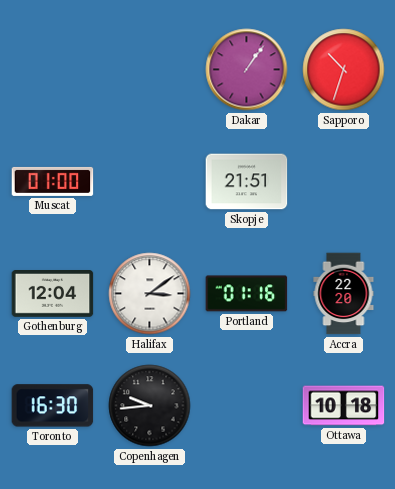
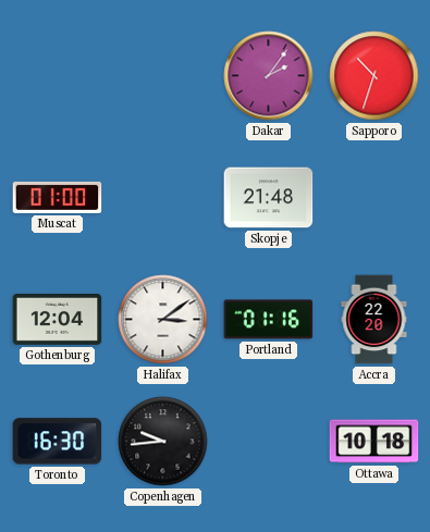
Dakar: 1:06 -> 2:06 (269, 76)
Skopje: 21:51 -> 21:48 (269, 198)
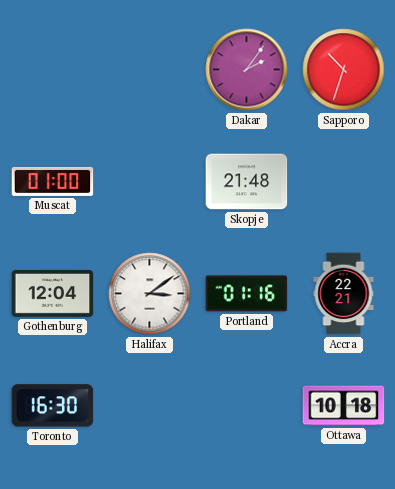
Accra: 22:20 -> 22:21 (344, 294)
Copenhagen: 9:44 -> none (163, 442)
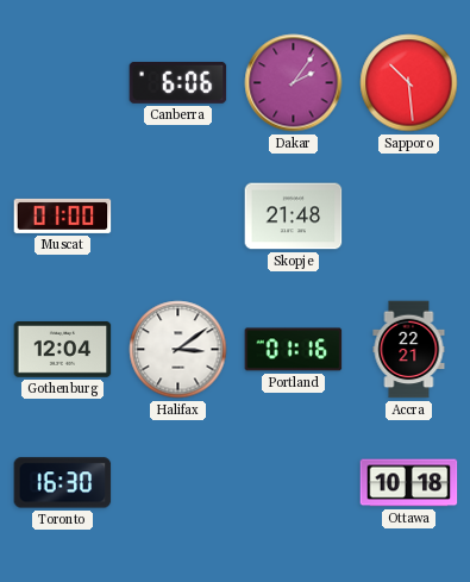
Canberra: none -> 6:06 (178, 82)
Sapporo: 10:33 -> 10:29 (409, 83)
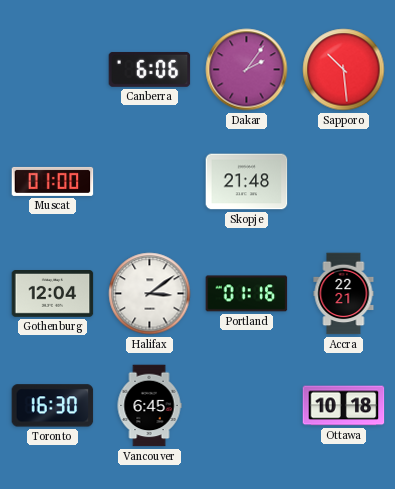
Vancouver: none -> 6:45 (149, 406)
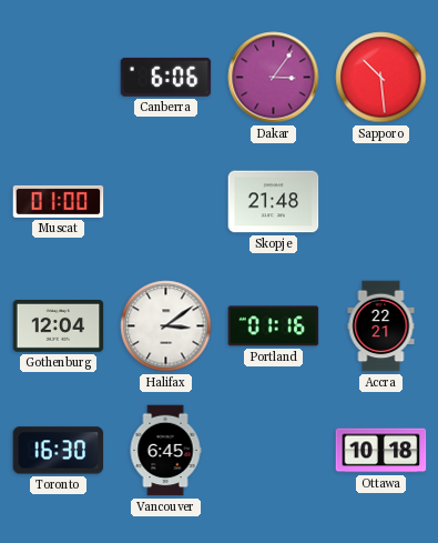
Dakar: 2:06 -> 3:06 (274, 78)
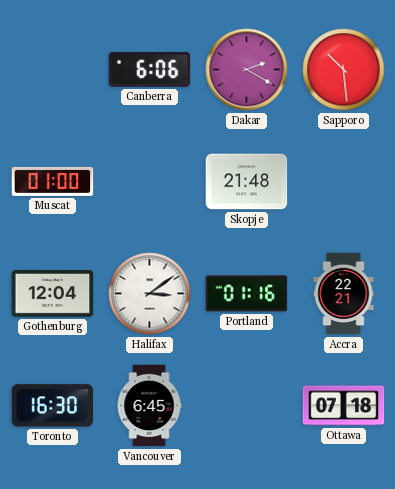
Dakar: 3:06 -> 2:20 (247, 70)
Ottawa: 10:18 -> 07:18 (344, 406)
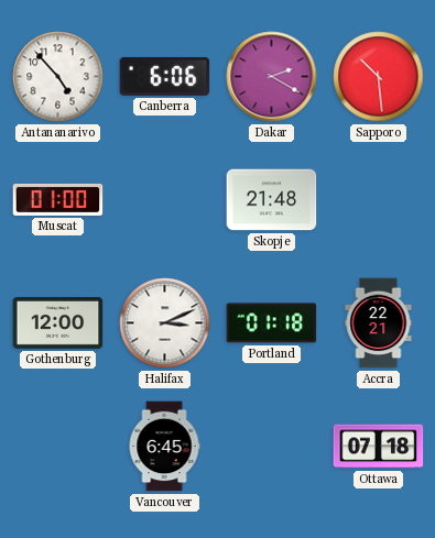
Antananarivo: none -> 4:53 (58, 77)
Gothenburg: 12:04 -> 12:00 (58, 323)
Halifax: 3:09 -> 3:11 (165, 323)
Portland: 01:16 -> 01:18 (272, 323)
Toronto: 16:30 -> none (53, 406)
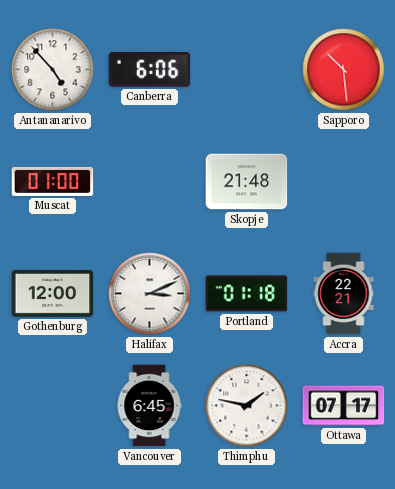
Dakar: 2:20 -> none (272, 77)
Thimphu: none -> 1:47 (247, 406)
Ottawa: 07:18 -> 07:17 (344, 406)
